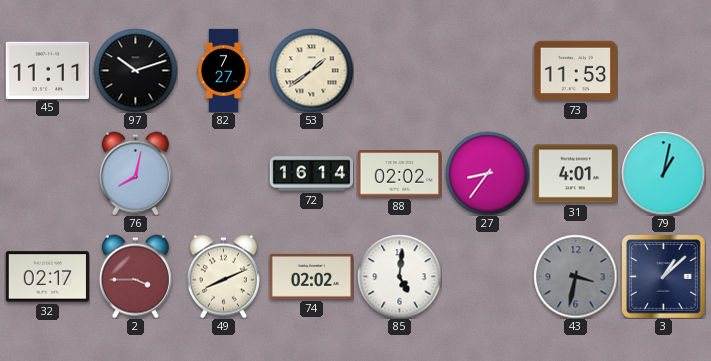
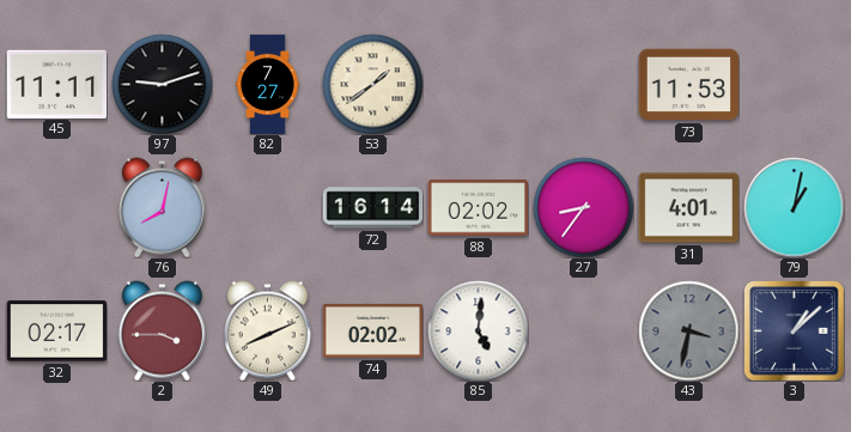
97: 10:12 -> 9:12 (162, 84)
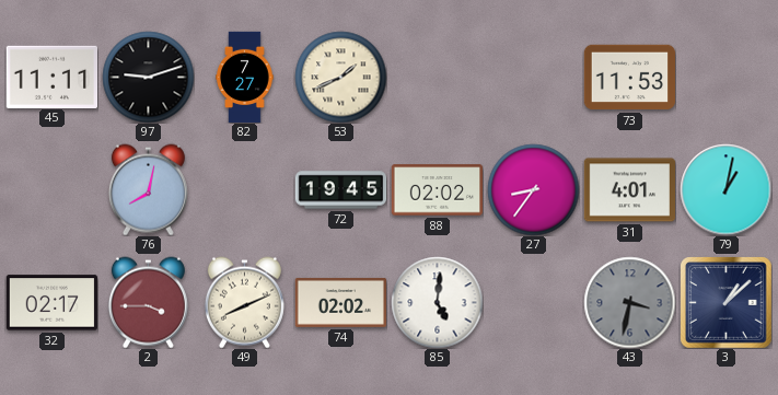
53: 1:39 -> 1:41 (340, 77)
72: 16:14 -> 19:45 (340, 190)
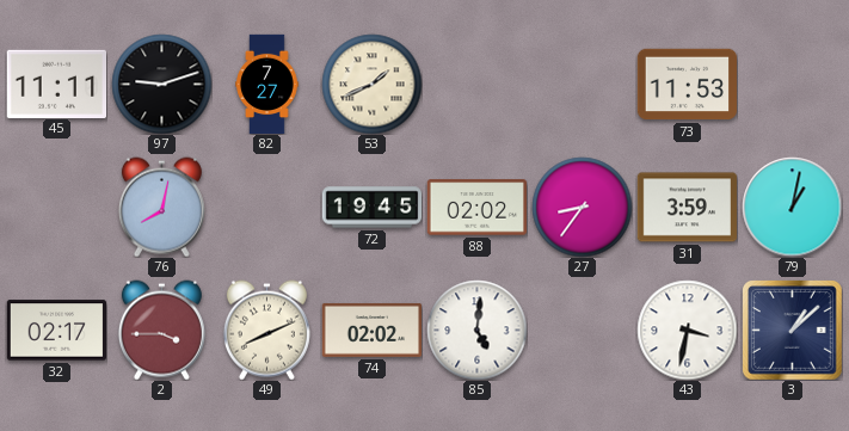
31: 4:01 -> 3:59 (687, 208)
43 dial: grey -> white (687, 330)
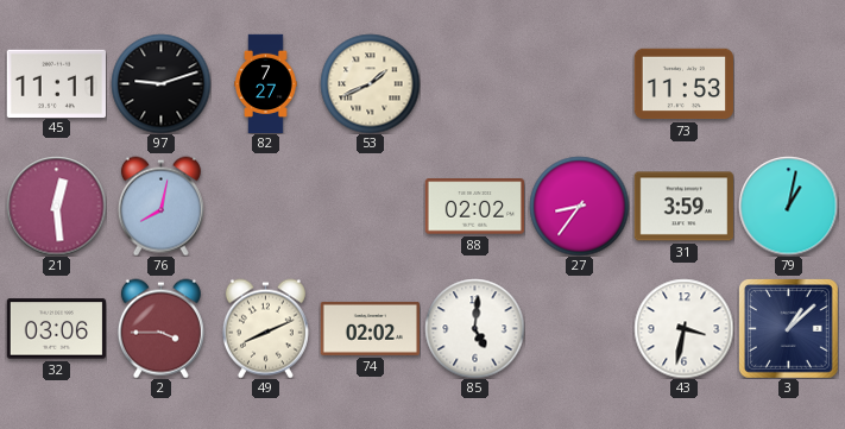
21: none -> 12:29 (56, 206)
72: 19:45 -> none (371, 208)
32: 02:17 -> 03:06 (56, 329)
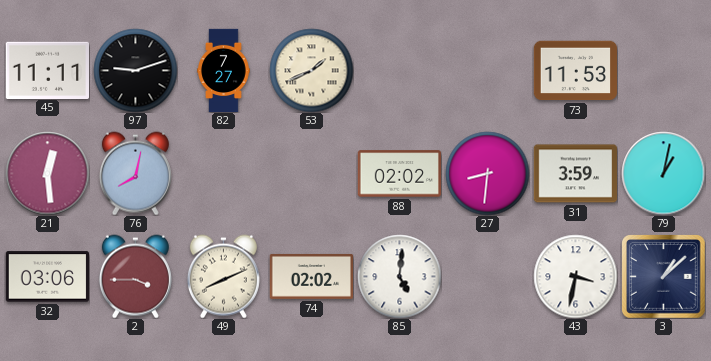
27: 8:36 -> 8:31 (487, 173)
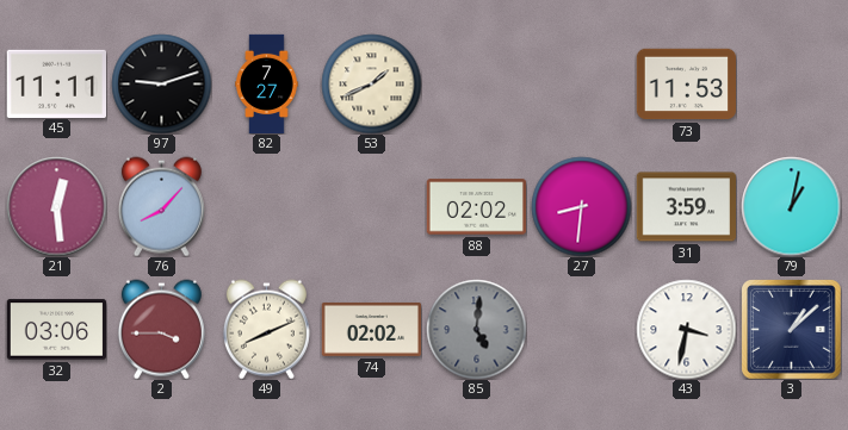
76: 8:02 -> 8:07 (161, 206)
85 dial: white -> grey (476, 329)
